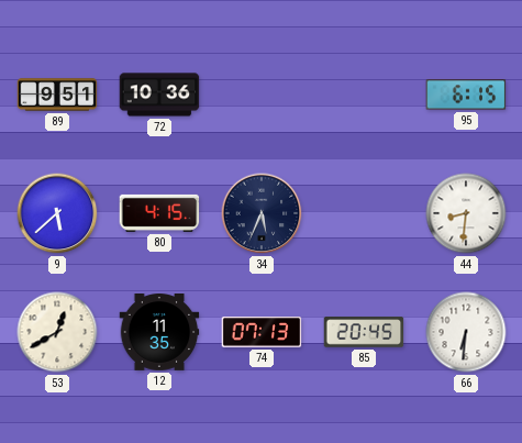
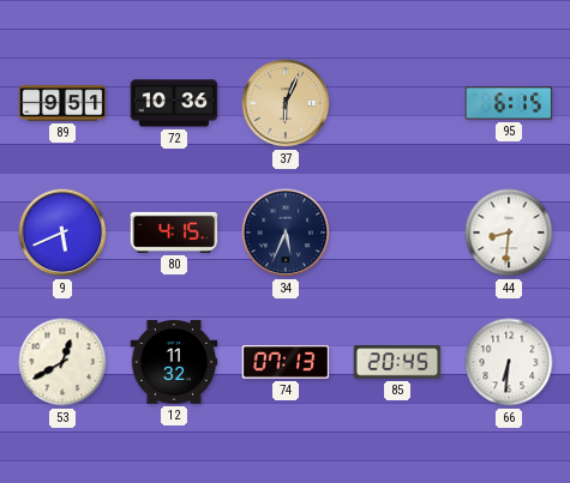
37: none -> 6:04 (286, 103)
9: 5:38 -> 5:41 (62, 233)
12: 11:35 -> 11:32 (174, 363)
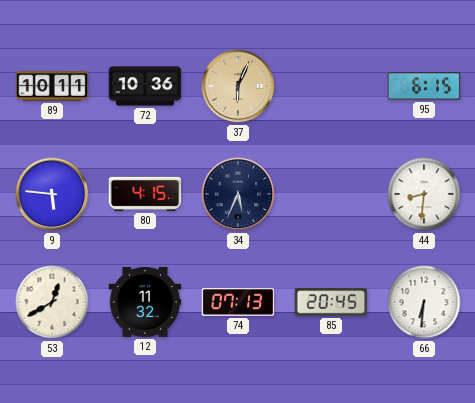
89: 9:51 -> 10:11 (52, 86)
9: 5:41 -> 5:46 (52, 194)
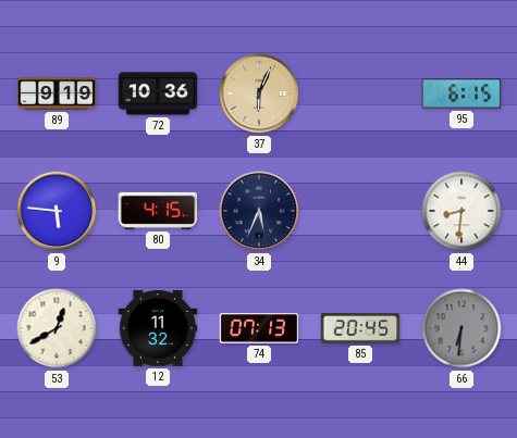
89: 10:11 -> 9:19 (57, 93)
66 dial: white -> grey (461, 328)
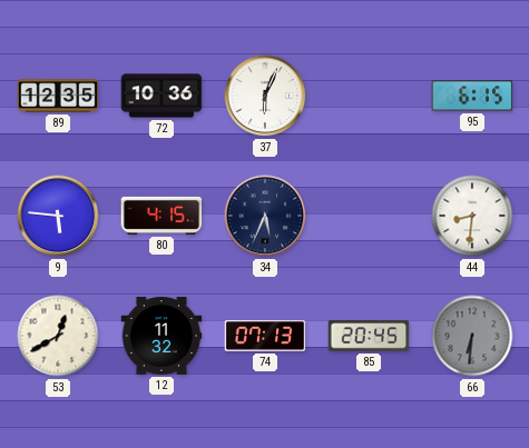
89: 9:19 -> 12:35 (58, 96)
37 dial: champagne -> white (265, 96)
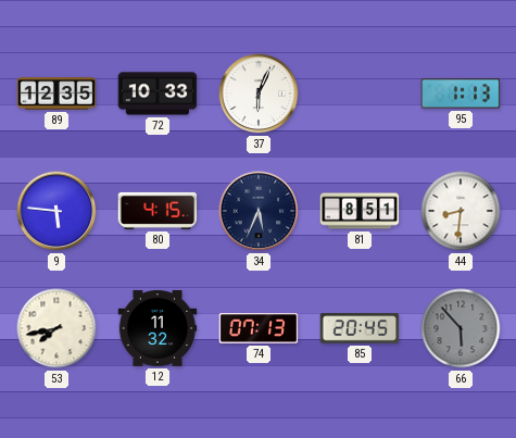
72: 10:36 -> 10:33 (158, 93)
95: 6:15 -> 1:13 (461, 93)
81: none -> 8:51 (360, 211)
53: 12:40 -> 7:43 (56, 328)
66: 6:31 -> 5:53 (461, 328)
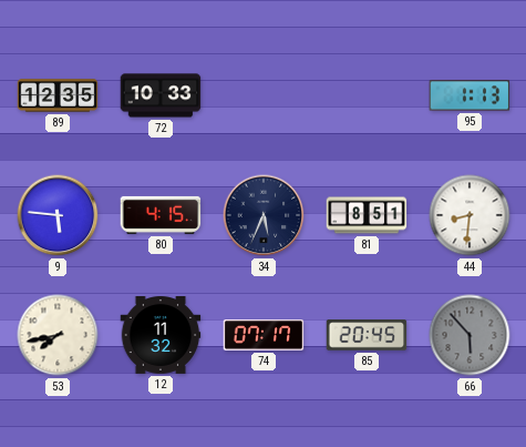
37: 6:04 -> none (259, 93)
74: 07:13 -> 07:17 (264, 335)
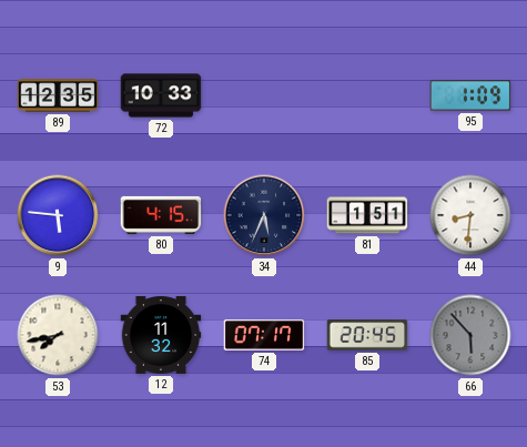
95: 1:13 -> 1:09 (470, 95)
81: 8:51 -> 1:51 (367, 215)
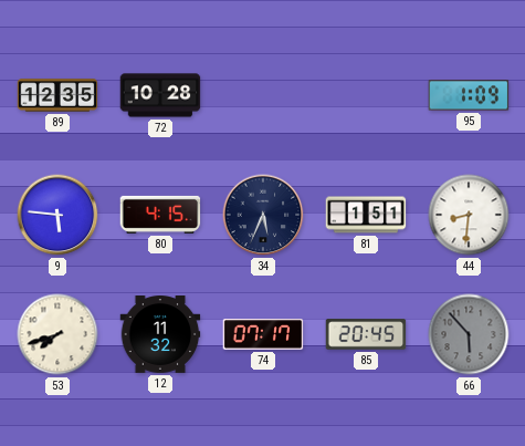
72: 10:33 -> 10:28 (160, 95)
53: 7:43 -> 7:42 (57, 334)
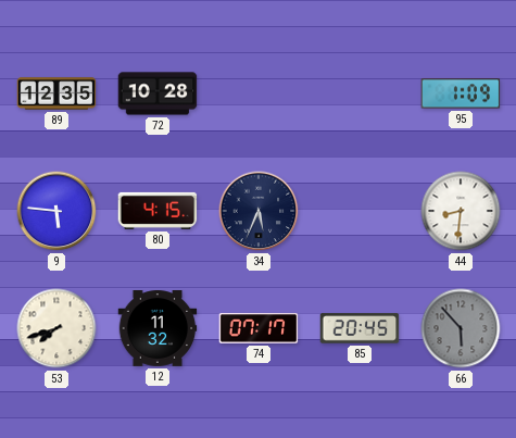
81: 1:51 -> none (366, 215)
